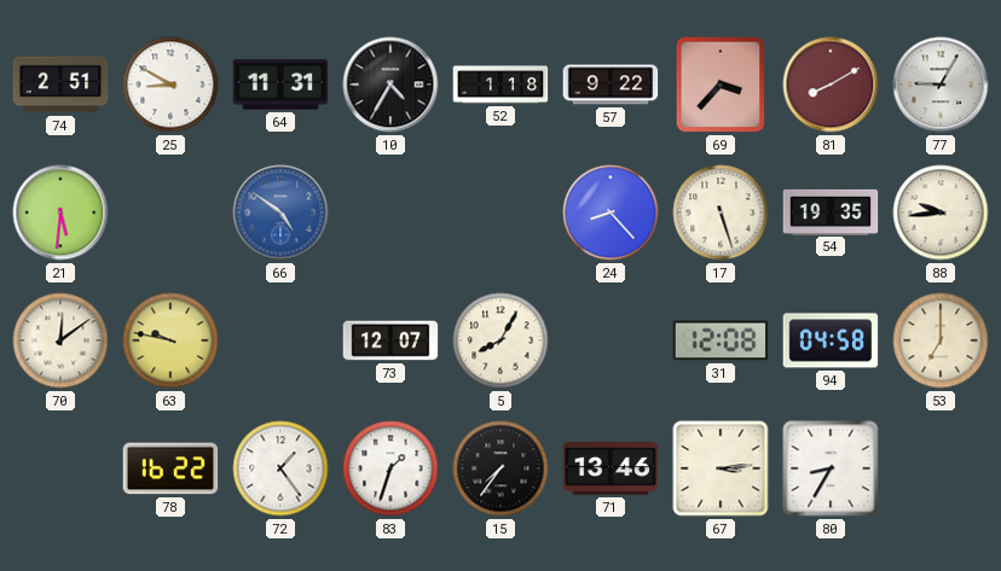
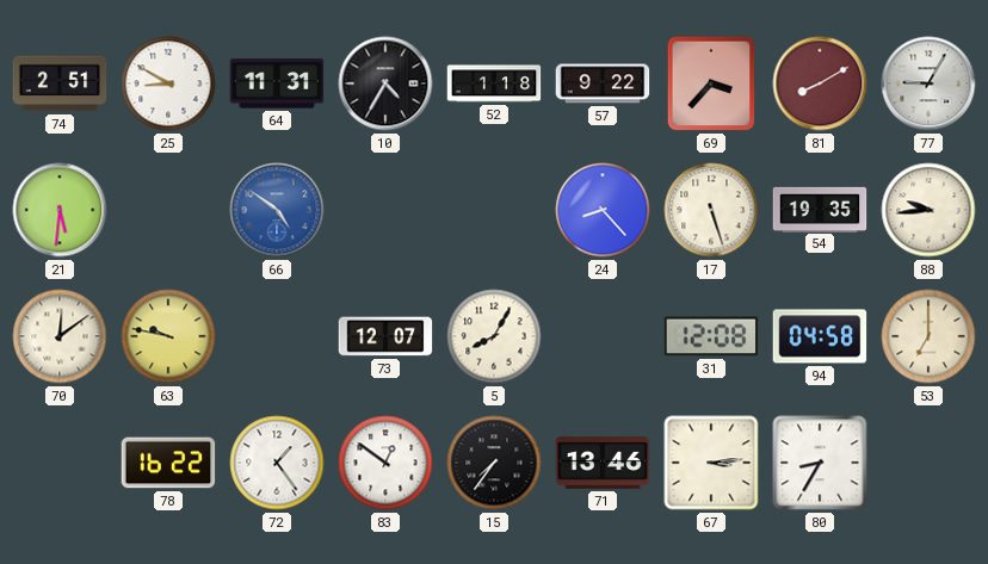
83: 1:33 -> 12:51 (385, 463)
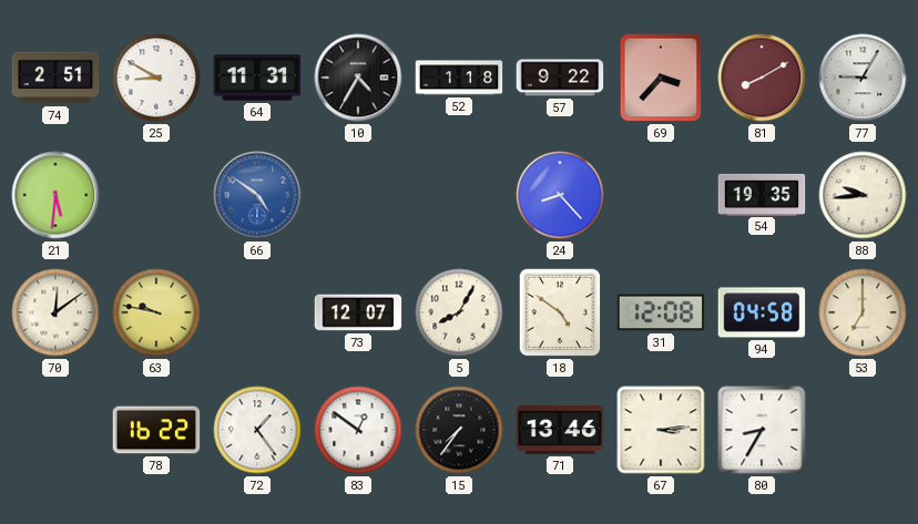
17: 5:27 -> none (711, 210)
18: none -> 4:51 (560, 312)
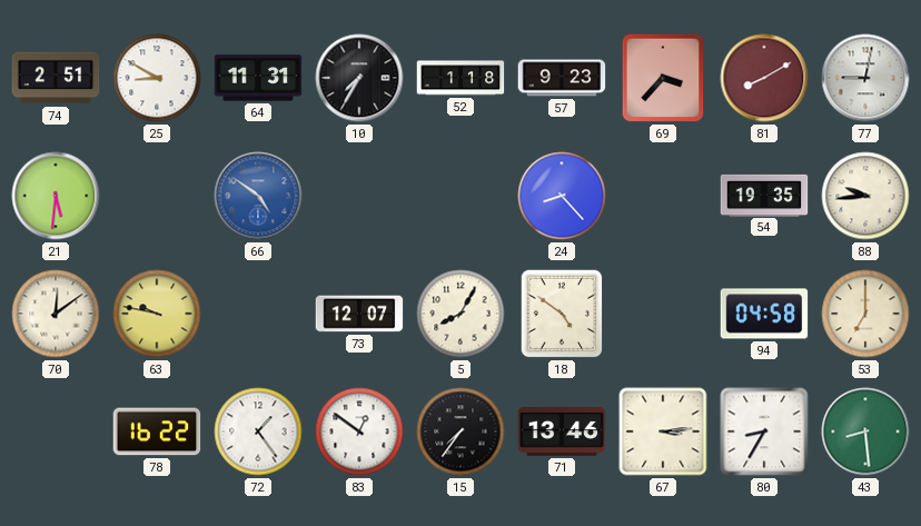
10: 4:35 -> 7:35 (359, 78)
57: 9:22 -> 9:23 (562, 78)
77: 9:05 -> 9:02 (865, 78)
31: 12:08 -> none (661, 312)
43: none -> 8:29 (865, 431)
